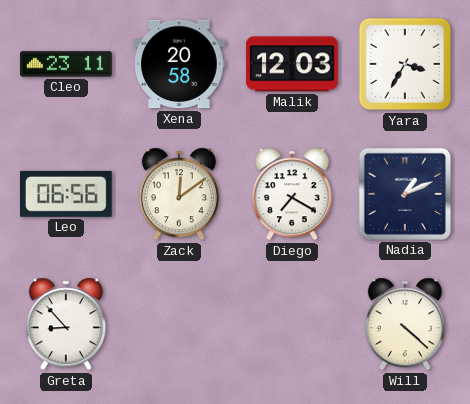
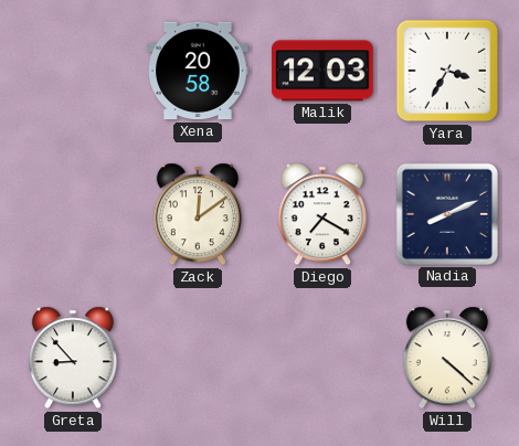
Cleo: 23:11 -> none (66, 64)
Leo: 06:56 -> none (67, 194)
Nadia: 1:11 -> 8:11 (447, 214)
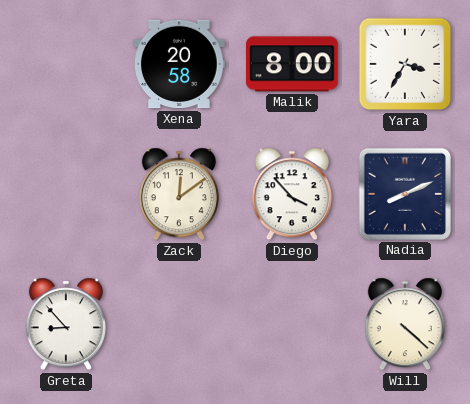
Malik: 12:03 -> 8:00 (293, 64)
Diego: 7:20 -> 3:53 (292, 194)
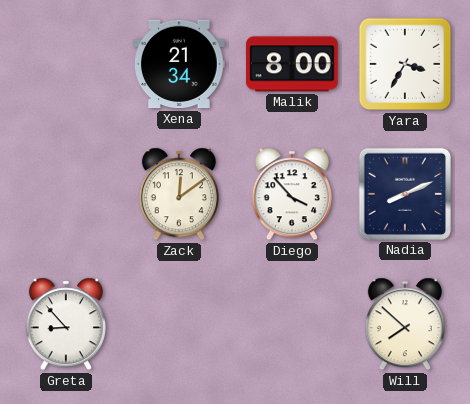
Xena: 20:58 -> 21:34 (179, 64)
Will: 4:22 -> 7:52 (405, 324)
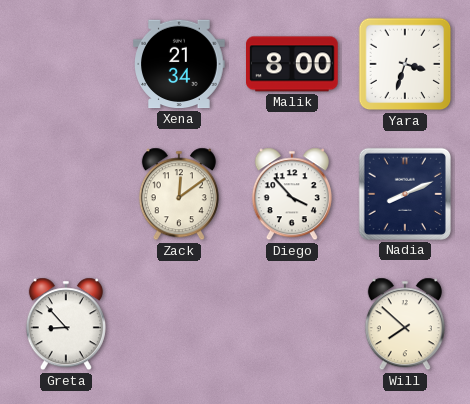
Yara: 3:35 -> 3:33 (405, 64)
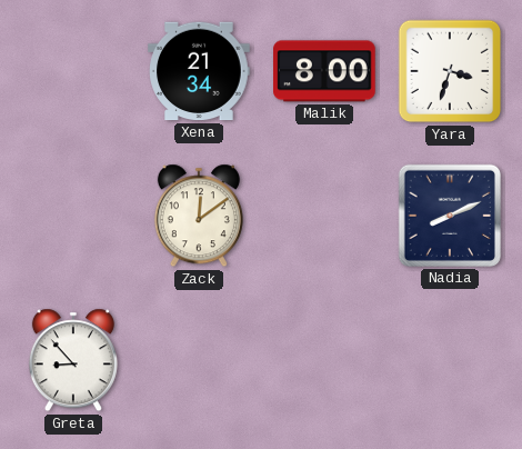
Diego: 3:53 -> none (292, 194)
Will: 7:52 -> none (405, 324)
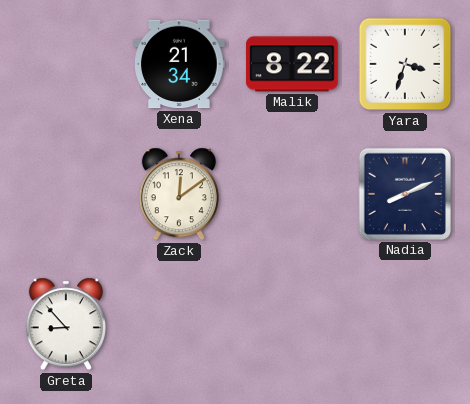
Malik: 8:00 -> 8:22 (293, 64)
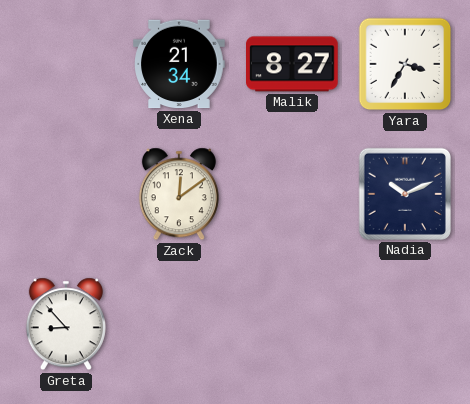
Malik: 8:22 -> 8:27 (293, 64)
Yara: 3:33 -> 3:35 (405, 64)
Nadia: 8:11 -> 10:11 (405, 194)
